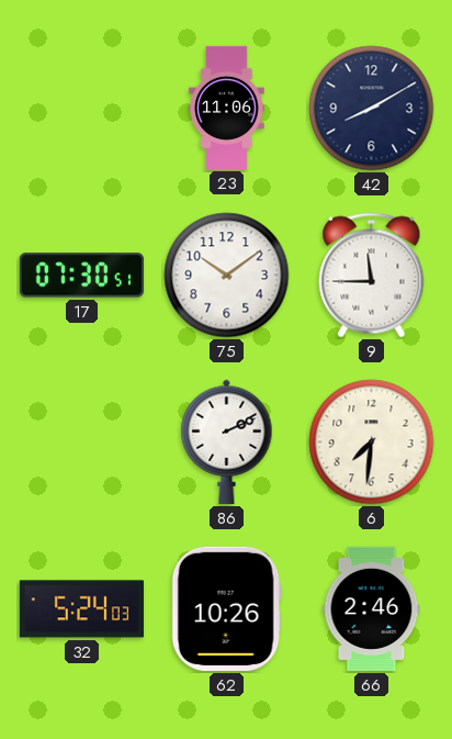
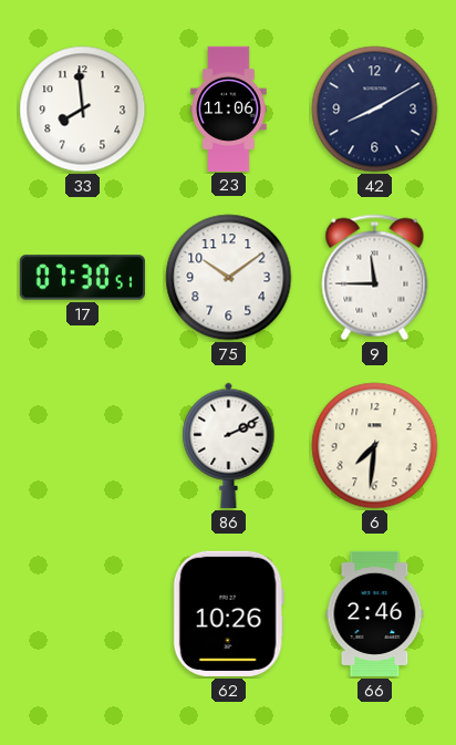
33: none -> 7:59 (83, 110)
32: 5:24 -> none (81, 609)
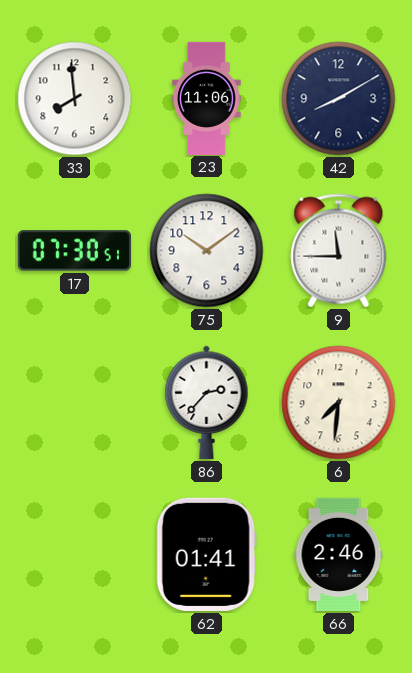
86: 2:11 -> 2:37 (207, 402)
62: 10:26 -> 01:41 (206, 554)
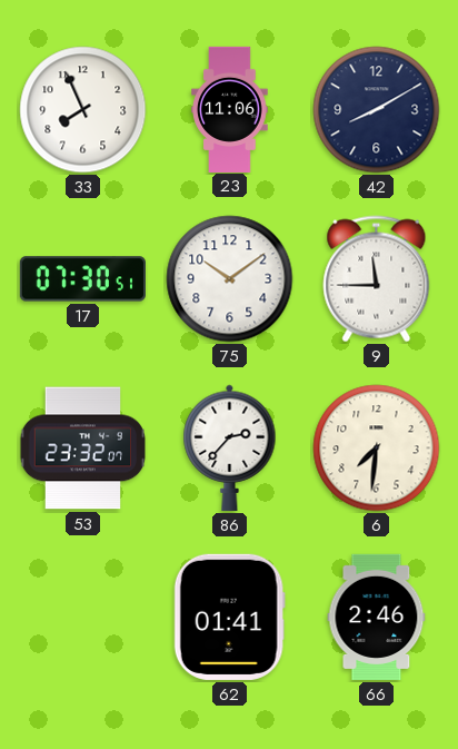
33: 7:59 -> 7:56 (83, 110)
53: none -> 23:32 (83, 449)
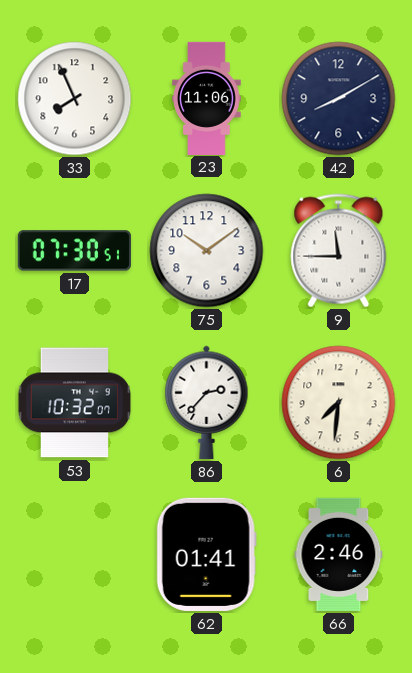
53: 23:32 -> 10:32 (75, 403)
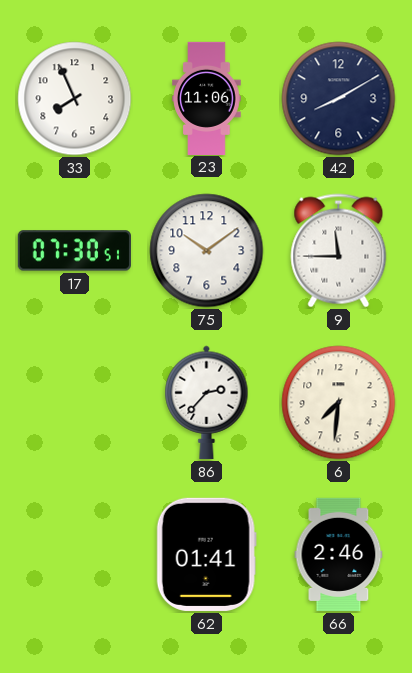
53: 10:32 -> none (75, 403)
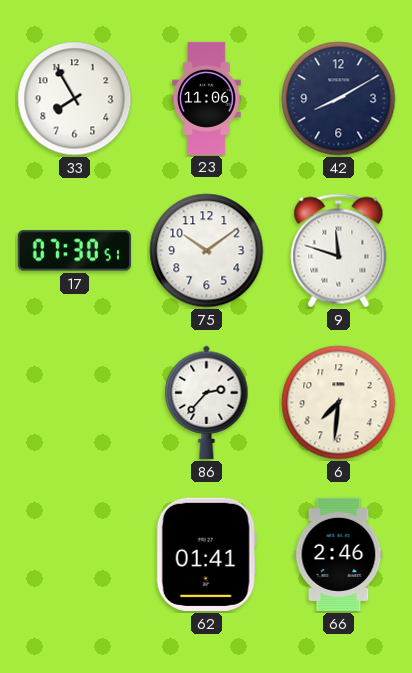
33: 7:56 -> 7:55 (75, 99)
9: 11:45 -> 11:48 (339, 251)
